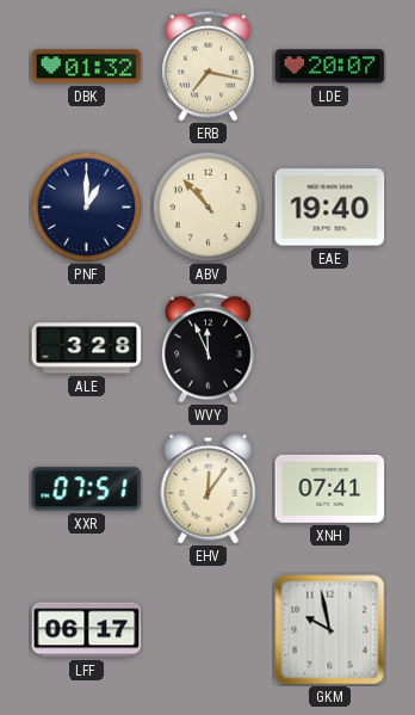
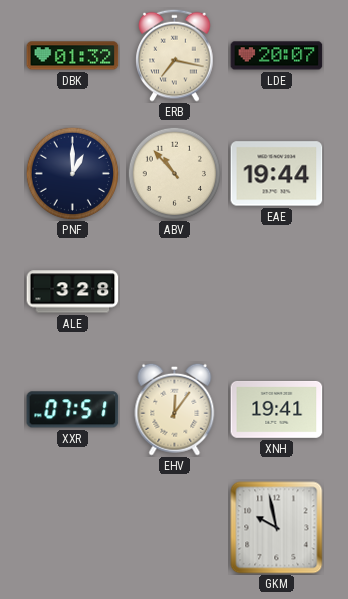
EAE: 19:40 -> 19:44 (277, 174)
WVY: 11:56 -> none (209, 347)
XNH: 07:41 -> 19:41 (277, 409)
LFF: 06:17 -> none (87, 630)
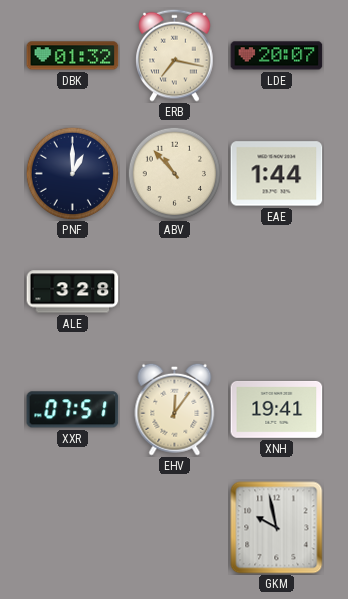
EAE: 19:44 -> 1:44 (277, 174)
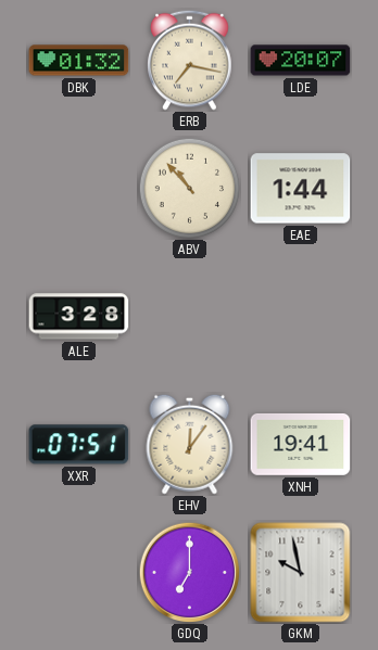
PNF: 1:00 -> none (72, 173)
GDQ: none -> 7:00 (189, 572)
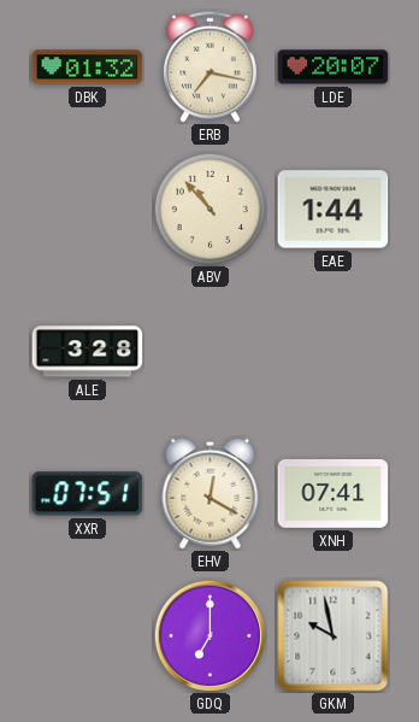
EHV: 12:06 -> 12:20 (211, 493)
XNH: 19:41 -> 07:41 (334, 493)
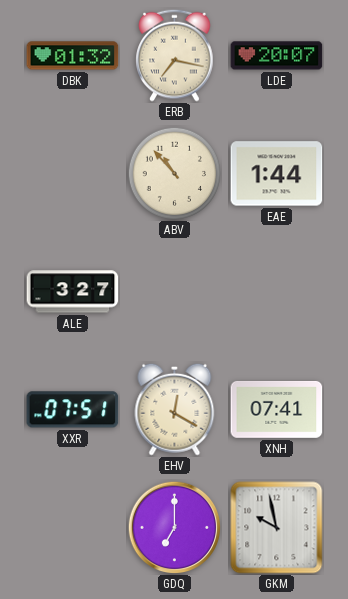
ALE: 3:28 -> 3:27 (73, 292)
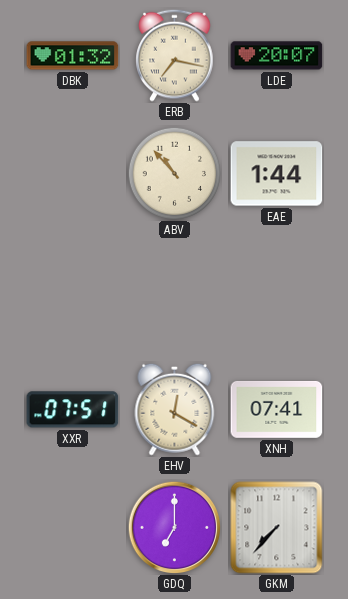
ALE: 3:27 -> none (73, 292)
GKM: 9:58 -> 7:37 (277, 528)
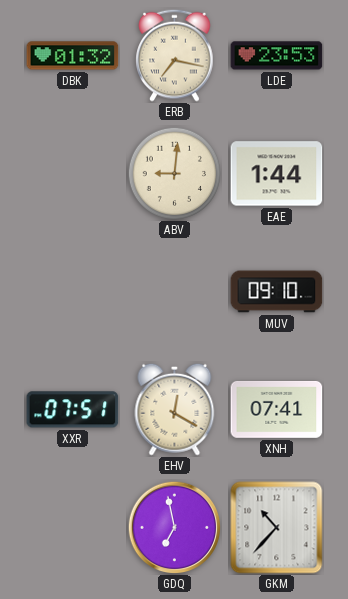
LDE: 20:07 -> 23:53 (277, 56)
ABV: 10:53 -> 9:01 (174, 173)
MUV: none -> 09:10 (277, 292)
GDQ: 7:00 -> 6:58 (174, 527)
GKM: 7:37 -> 10:37 (277, 528)
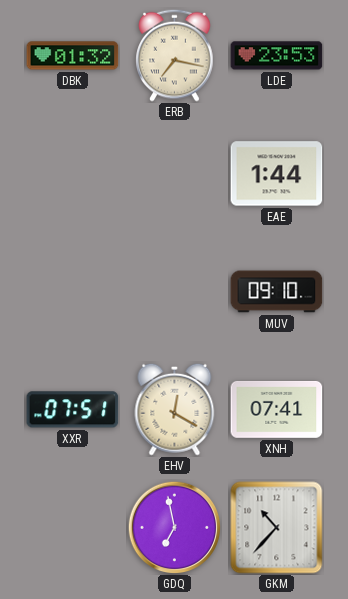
ABV: 9:01 -> none (174, 173)
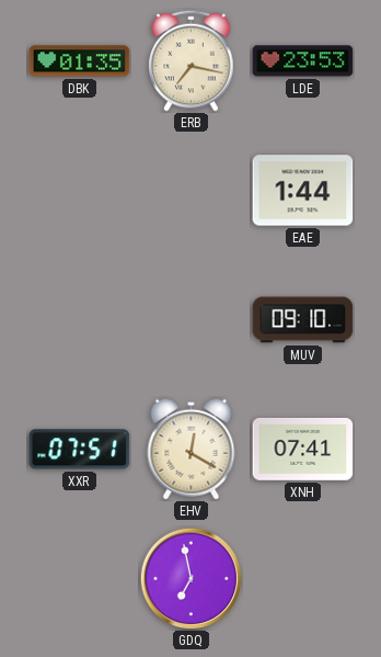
DBK: 01:32 -> 01:35 (80, 61)
GKM: 10:37 -> none (277, 528)
